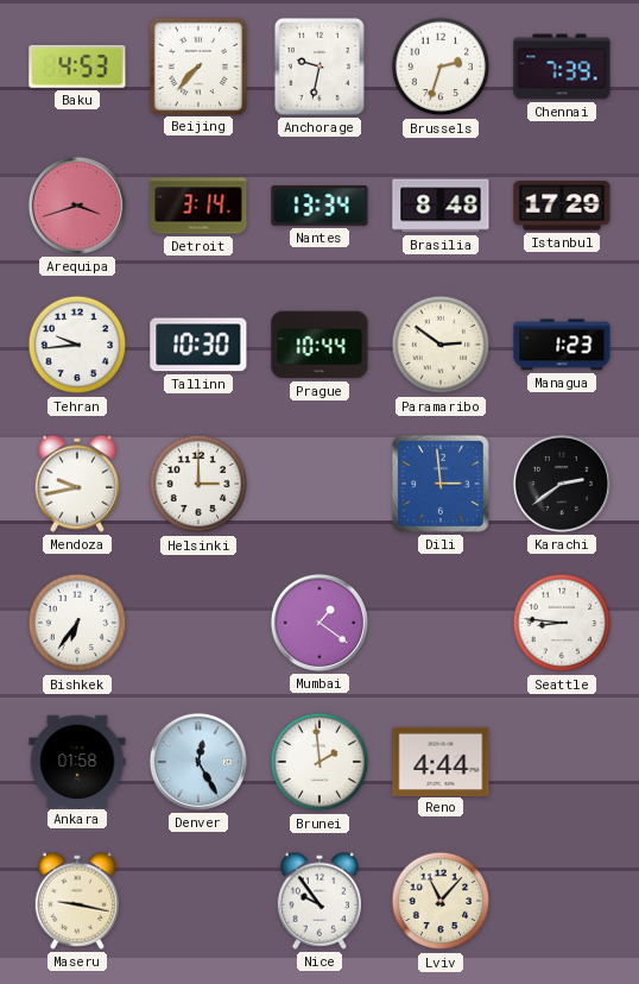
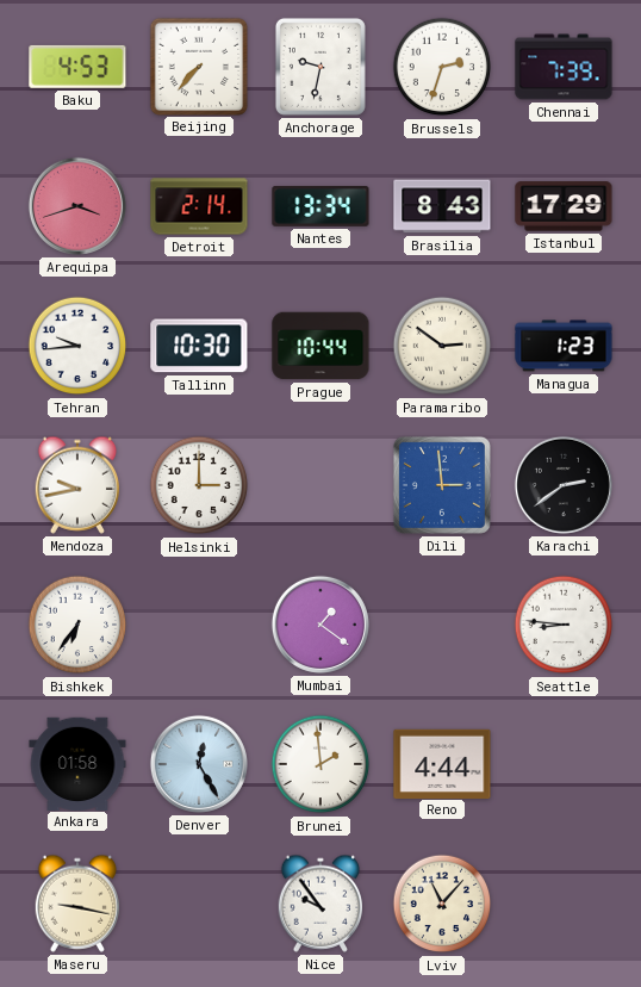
Detroit: 3:14 -> 2:14 (199, 206)
Brasilia: 8:48 -> 8:43 (442, 206)
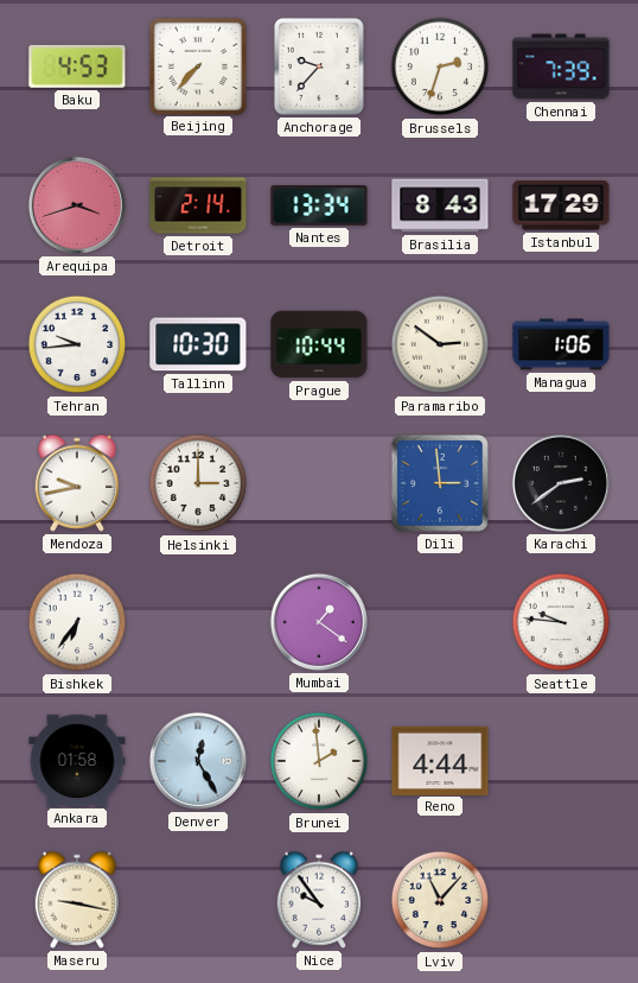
Anchorage: 9:32 -> 9:37 (319, 66)
Managua: 1:23 -> 1:06 (561, 344)
Seattle: 8:46 -> 9:46 (561, 622)
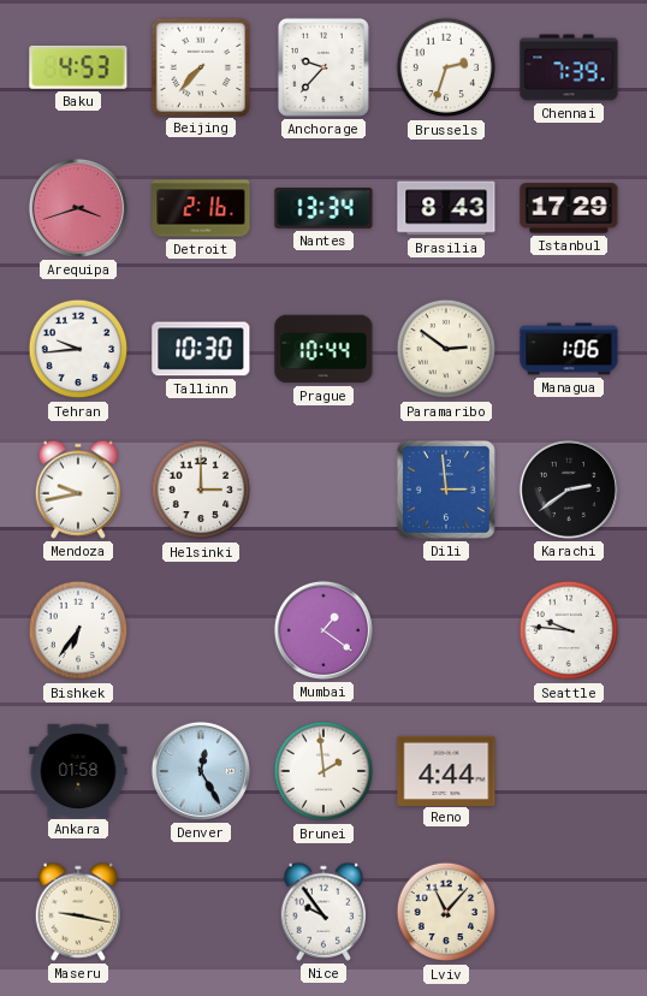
Detroit: 2:14 -> 2:16 (201, 208)
